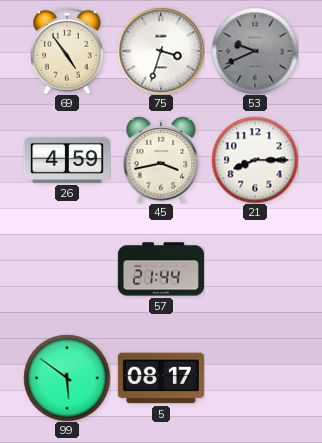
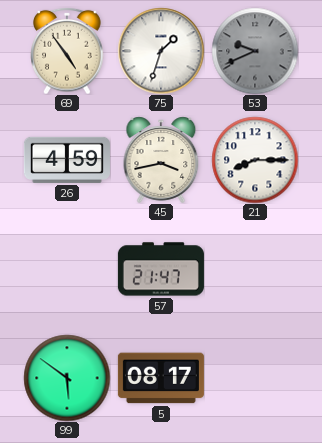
75: 3:33 -> 1:33 (161, 51)
57: 21:44 -> 21:47 (161, 269)
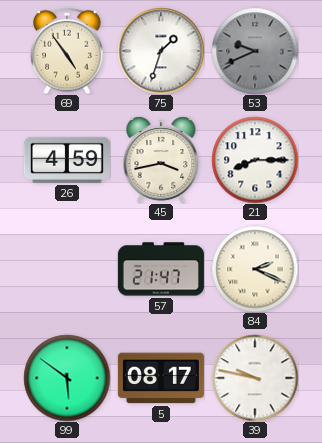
84: none -> 2:19 (255, 269)
39: none -> 9:47 (255, 378)
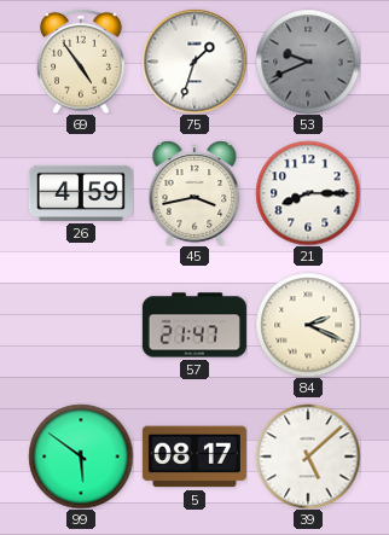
39: 9:47 -> 5:08 (308, 457)
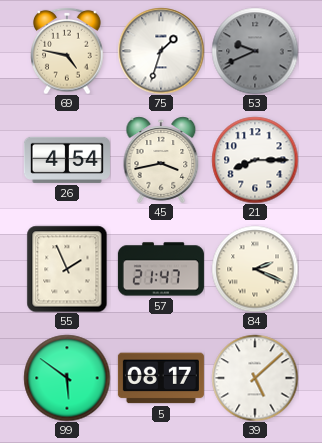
69: 4:54 -> 4:47 (67, 51)
26: 4:59 -> 4:54 (67, 160)
55: none -> 1:56 (67, 269)
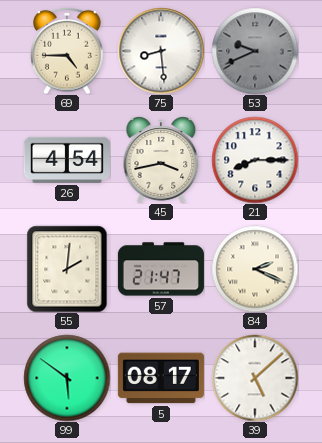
69: 4:47 -> 4:45 (67, 51)
75: 1:33 -> 8:29 (161, 51)
55: 1:56 -> 2:01 (67, 269)
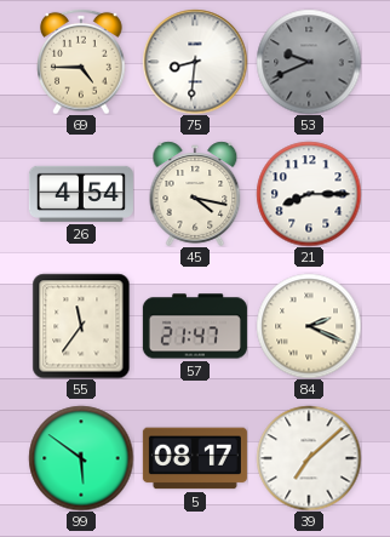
75: 8:29 -> 8:31 (195, 62)
45: 3:43 -> 4:17 (195, 194)
55: 2:01 -> 11:36 (81, 326)
39: 5:08 -> 7:08 (309, 458)
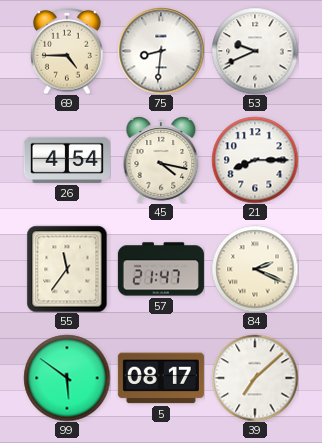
53 dial: grey -> white (255, 51)
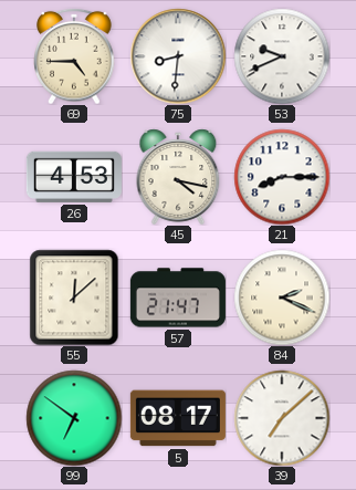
26: 4:54 -> 4:53 (74, 177)
55: 11:36 -> 12:08 (74, 298)
99: 5:51 -> 6:51 (74, 418)
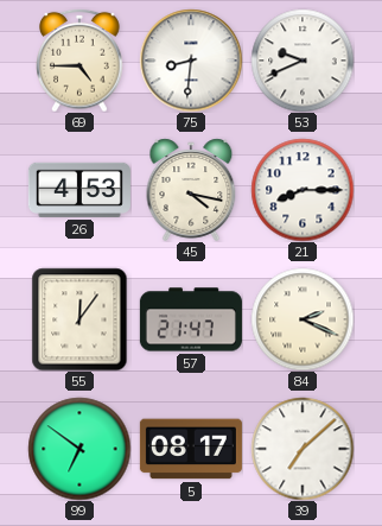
55: 12:08 -> 12:06 (79, 319)
